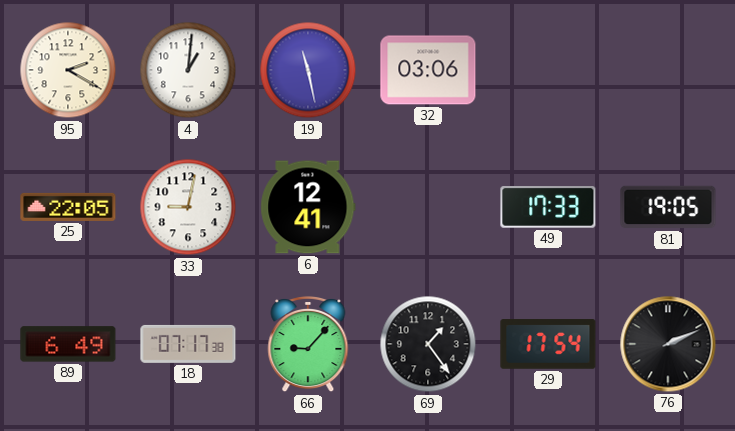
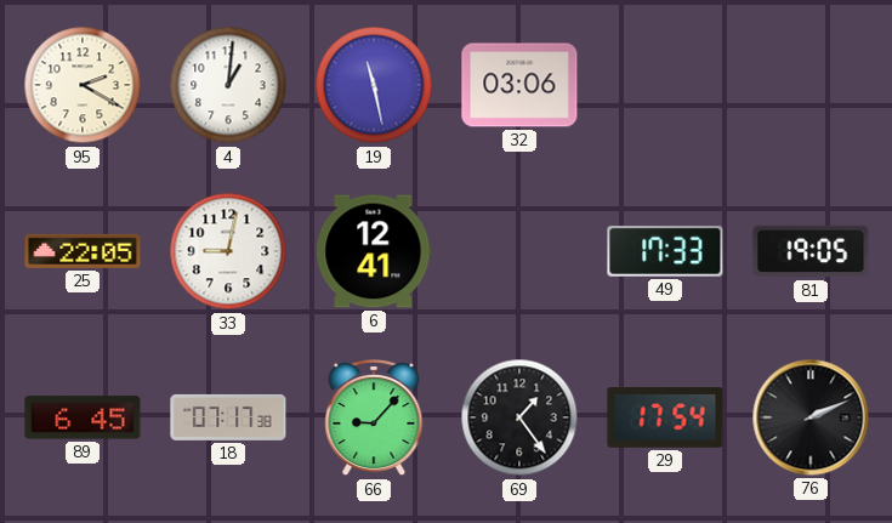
89: 6:49 -> 6:45 (83, 417)
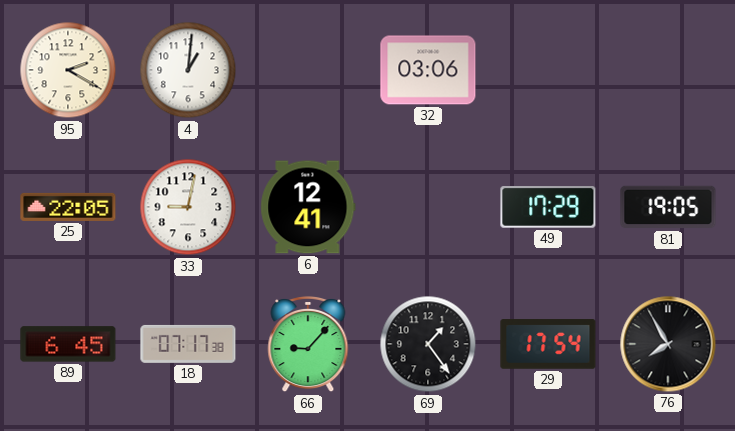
19: 11:28 -> none (374, 85)
49: 17:33 -> 17:29 (548, 208)
76: 2:11 -> 7:55 (668, 344)
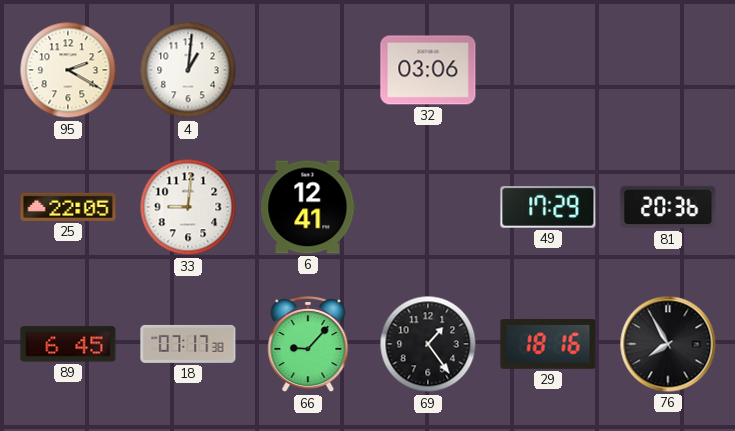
33: 9:02 -> 9:01 (188, 207)
81: 19:05 -> 20:36 (668, 207)
29: 17:54 -> 18:16 (548, 344)
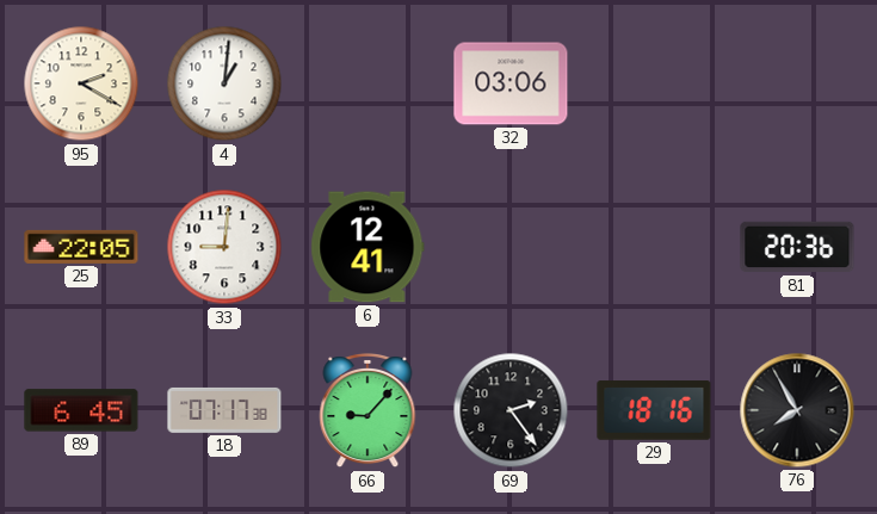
49: 17:29 -> none (548, 208)
69: 1:24 -> 2:24 (511, 410)
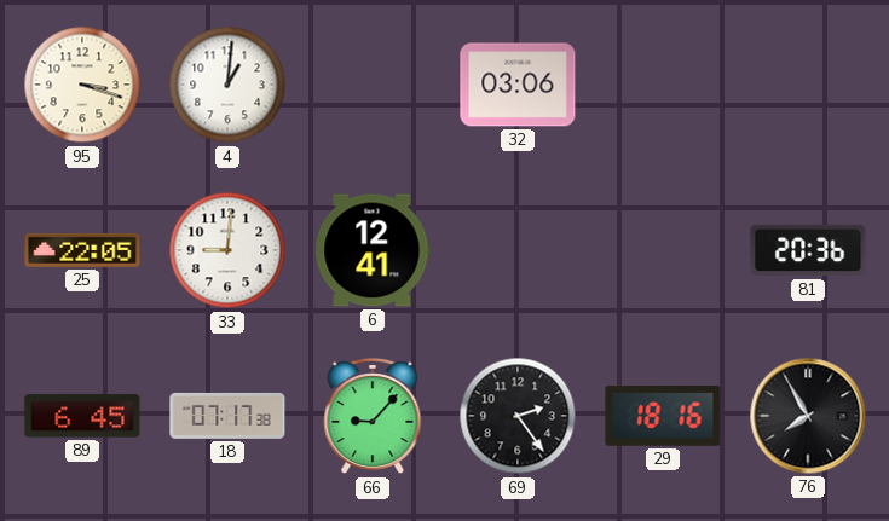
95: 2:20 -> 3:18 (82, 85)
